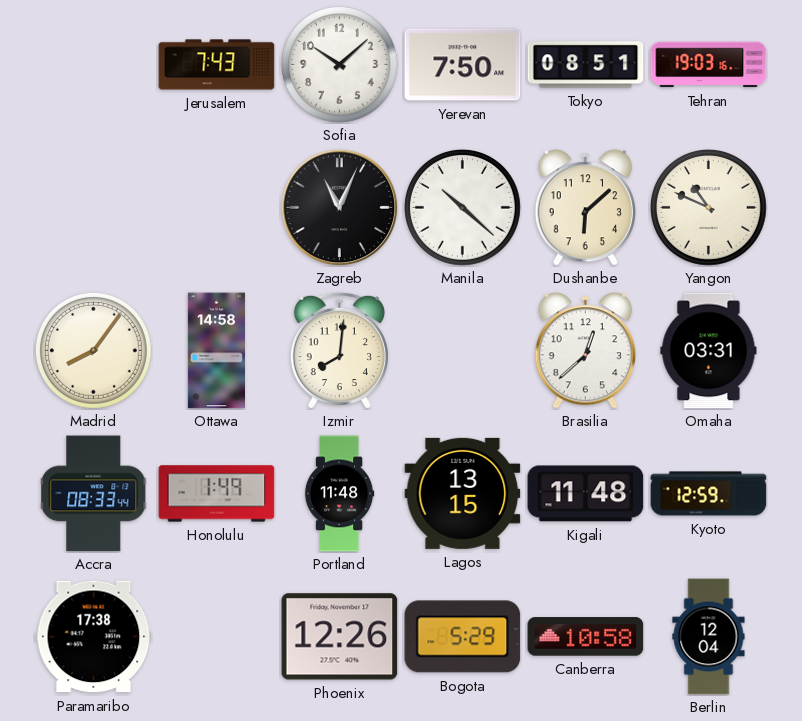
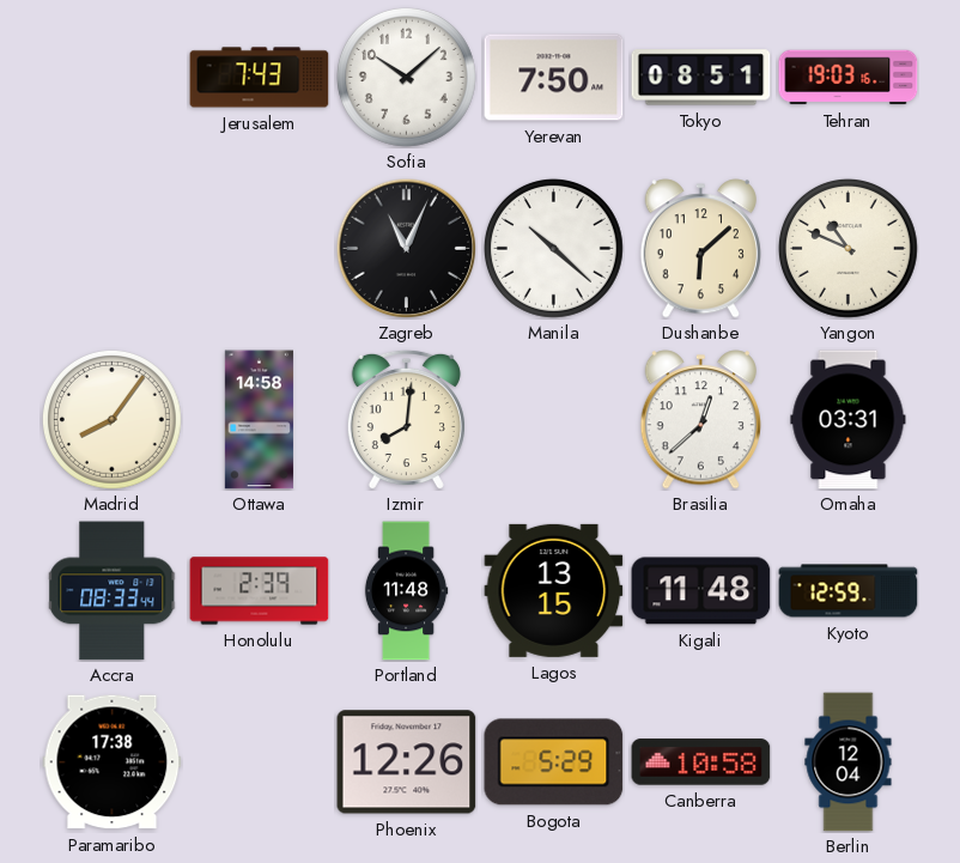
Honolulu: 1:49 -> 2:39 (260, 591)
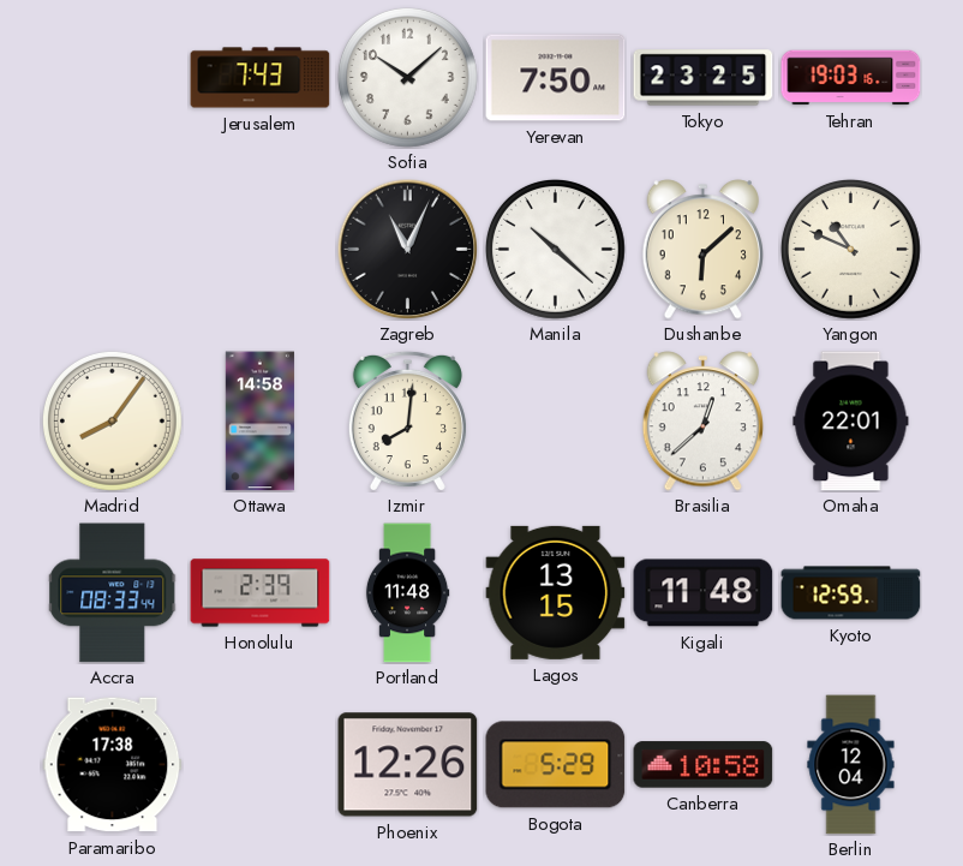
Tokyo: 08:51 -> 23:25 (704, 78)
Omaha: 03:31 -> 22:01 (851, 422)
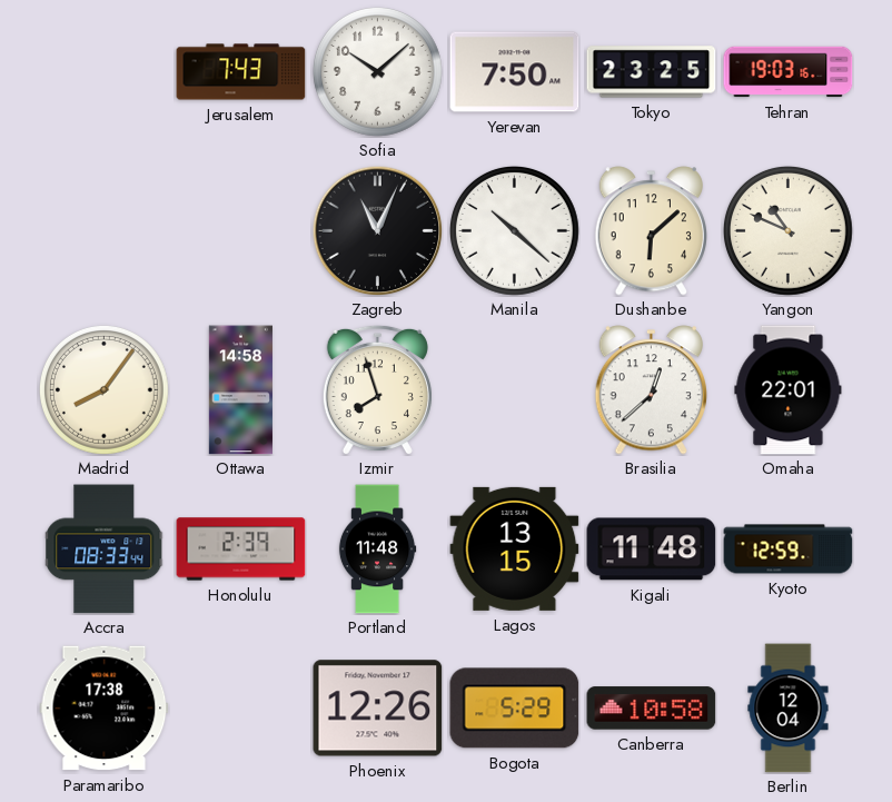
Izmir: 8:01 -> 7:57 (377, 389)
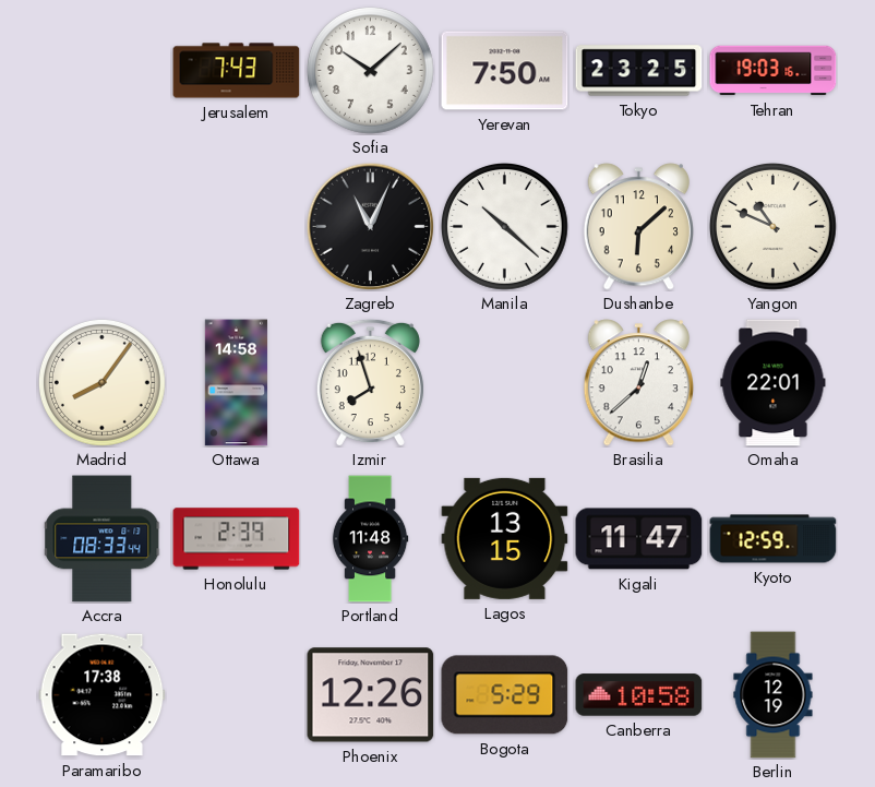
Kigali: 11:48 -> 11:47 (639, 539)
Berlin: 12:04 -> 12:19 (774, 695)
